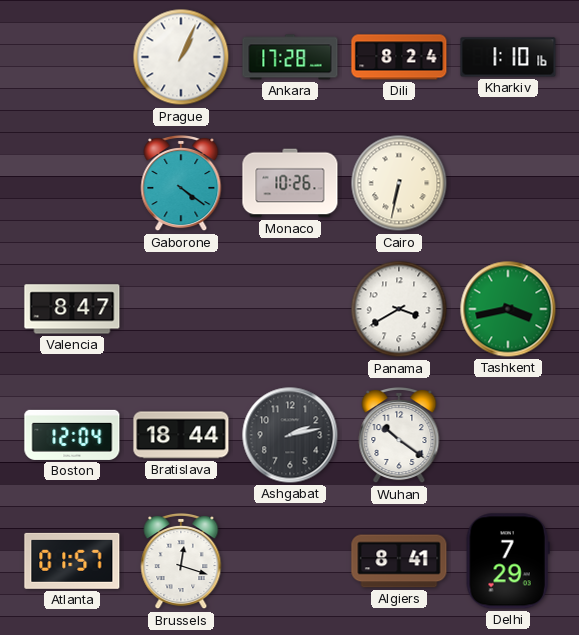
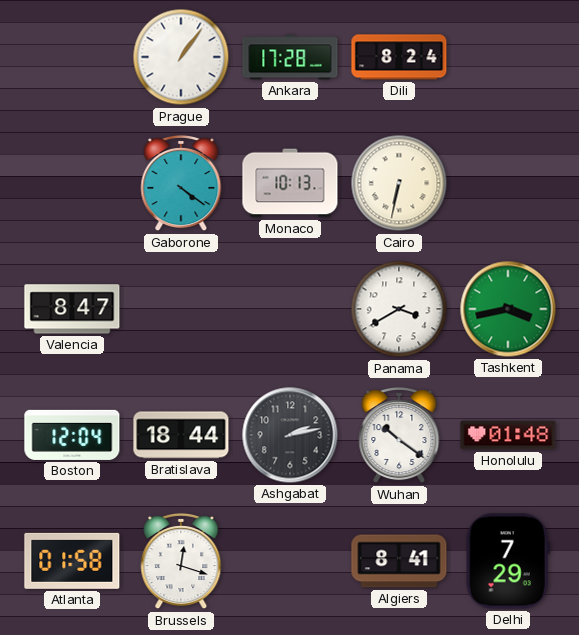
Prague: 1:04 -> 1:06 (181, 57)
Kharkiv: 1:10 -> none (508, 57)
Monaco: 10:26 -> 10:13 (290, 183)
Honolulu: none -> 01:48 (508, 435)
Atlanta: 01:57 -> 01:58 (72, 561)
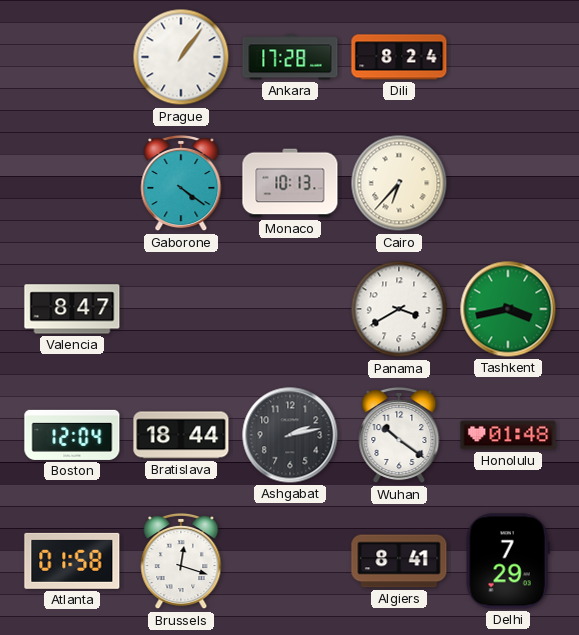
Cairo: 6:32 -> 6:37 (399, 183)
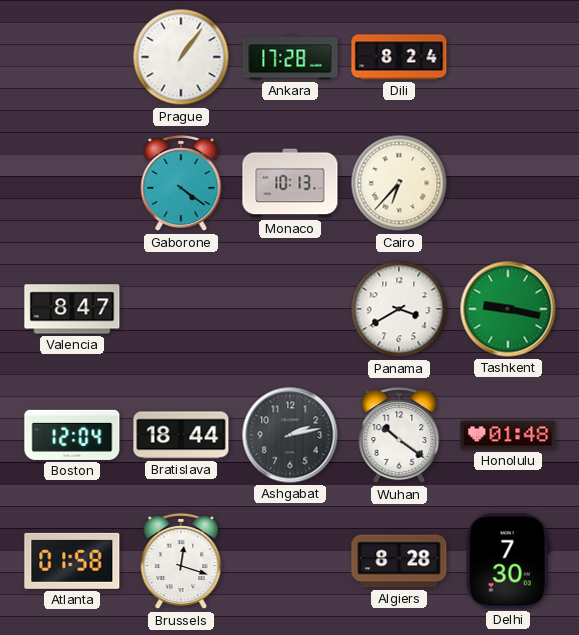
Tashkent: 3:43 -> 9:17 (508, 309)
Algiers: 8:41 -> 8:28 (399, 561)
Delhi: 7:29 -> 7:30 (508, 561)
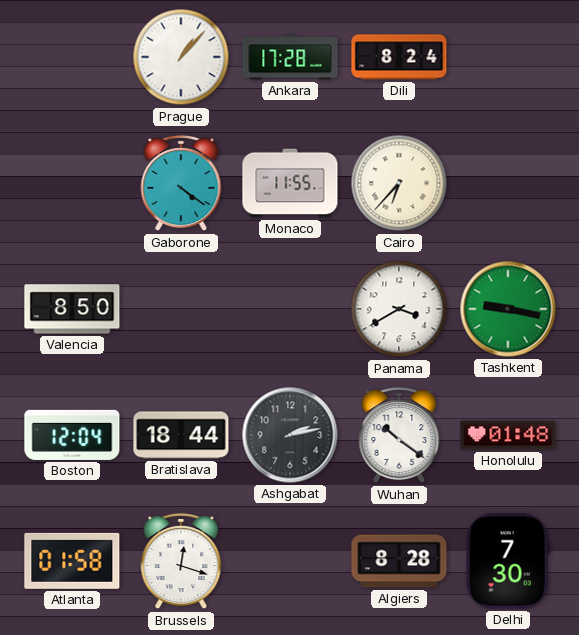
Prague: 1:06 -> 1:07 (181, 57)
Monaco: 10:13 -> 11:55 (290, 183)
Valencia: 8:47 -> 8:50 (72, 309)
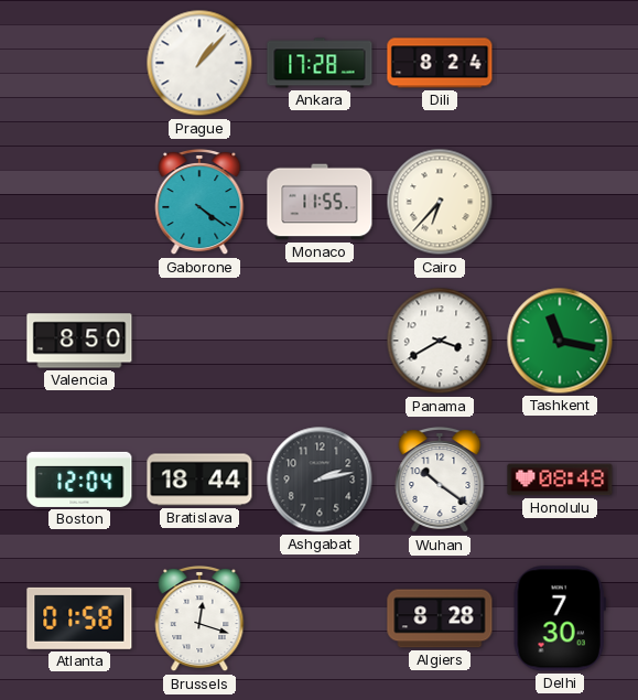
Tashkent: 9:17 -> 11:17 (560, 341)
Honolulu: 01:48 -> 08:48 (560, 480)
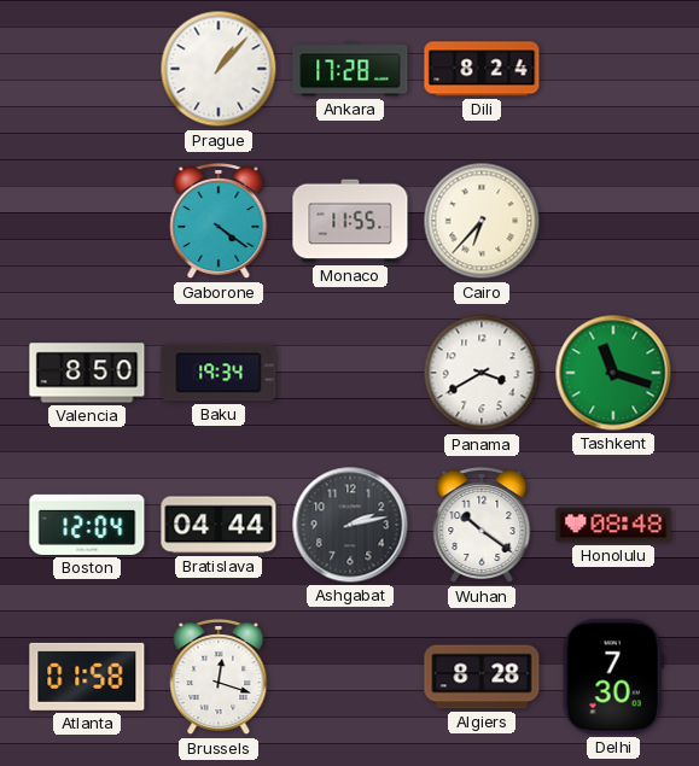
Baku: none -> 19:34 (219, 373)
Tashkent: 11:17 -> 11:18 (613, 373)
Bratislava: 18:44 -> 04:44 (219, 525)
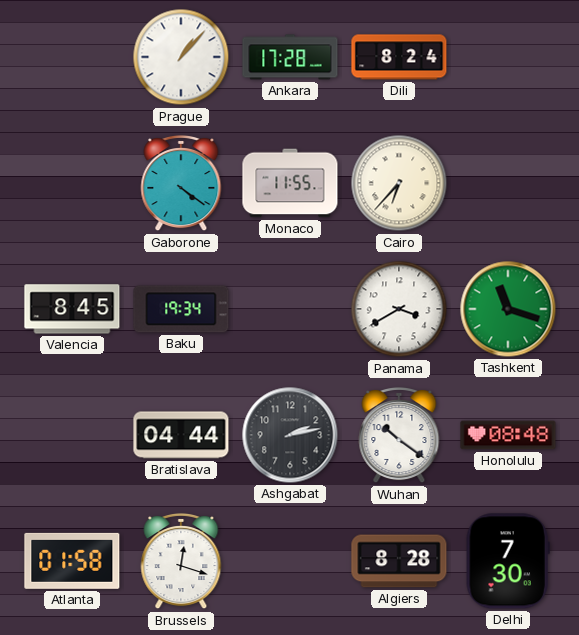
Valencia: 8:50 -> 8:45 (72, 309)
Boston: 12:04 -> none (87, 525)
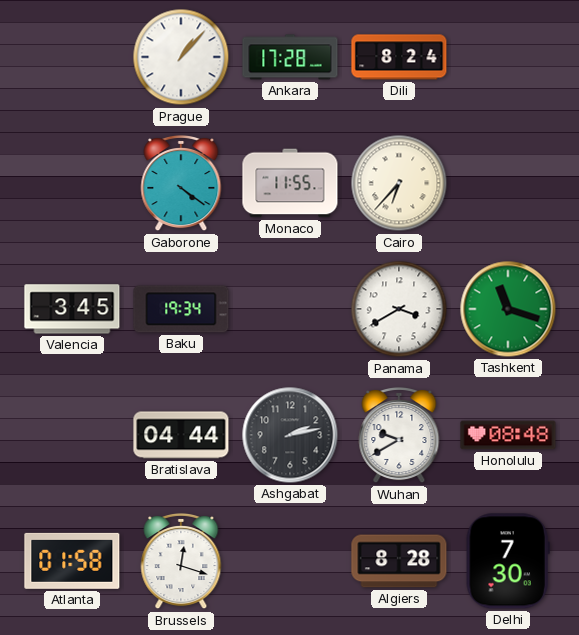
Valencia: 8:45 -> 3:45 (72, 309)
Wuhan: 10:21 -> 9:40 (399, 435)
